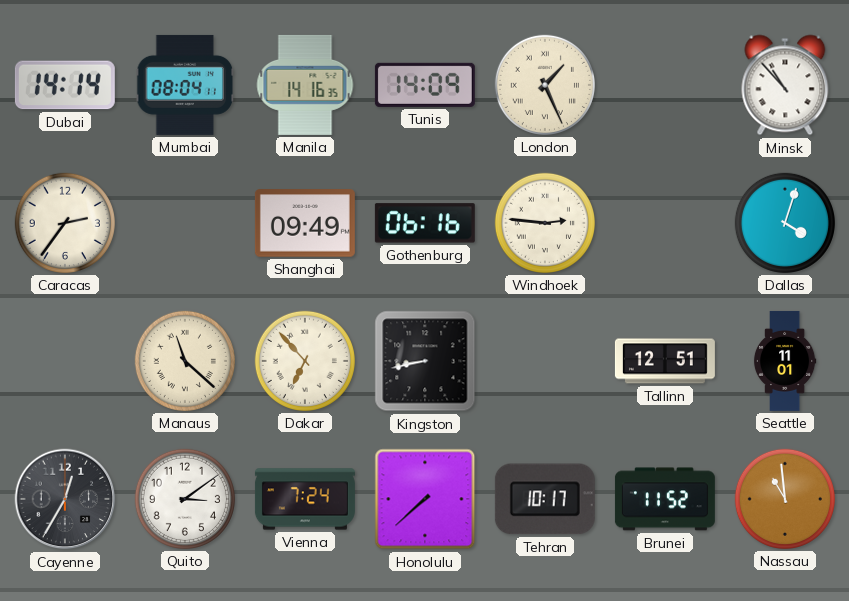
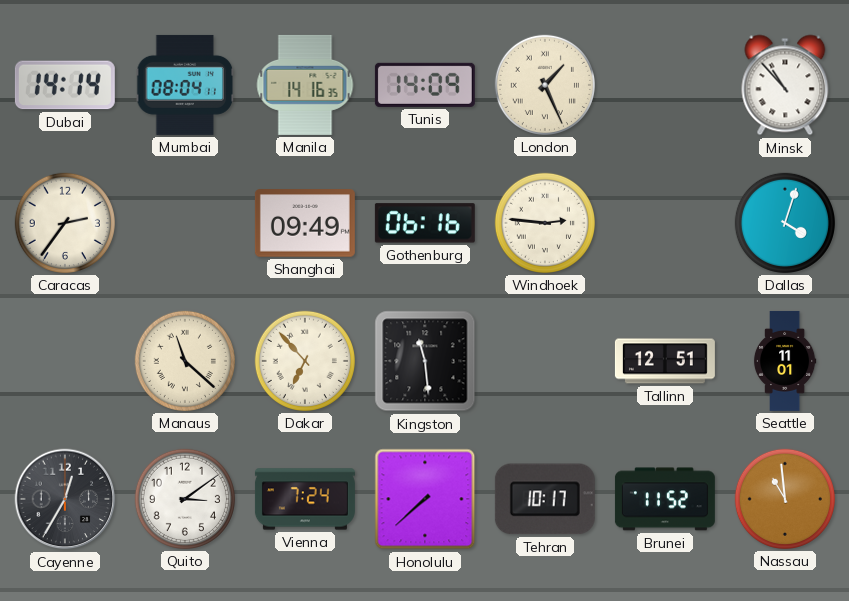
Kingston: 8:43 -> 11:29 (425, 361)
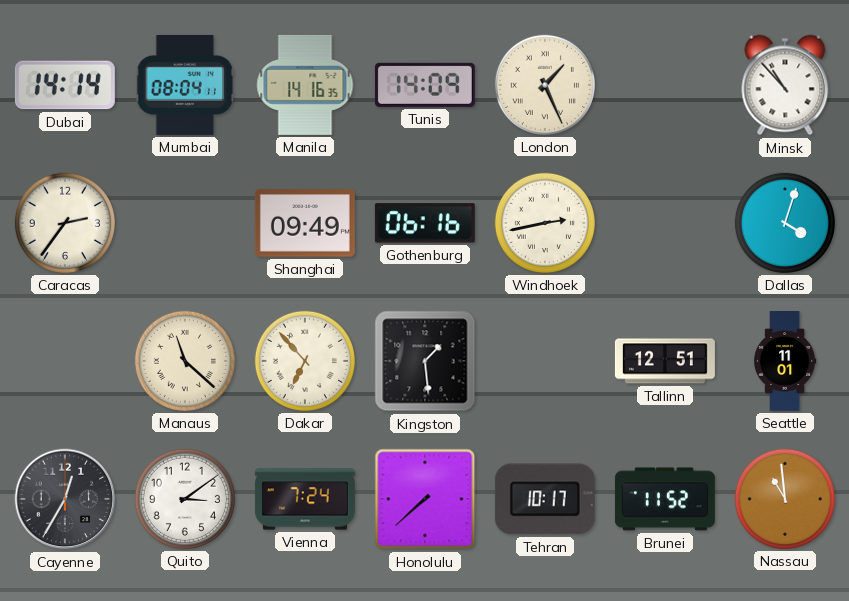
Windhoek: 2:46 -> 2:43 (545, 223)
Kingston: 11:29 -> 1:29 (425, 361)
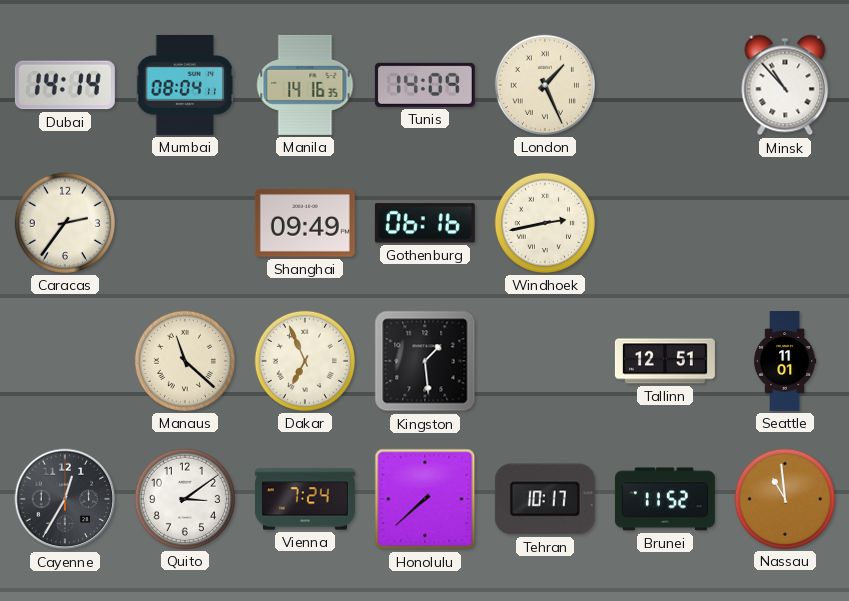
Dallas: 4:03 -> none (785, 223)
Dakar: 6:53 -> 6:56 (305, 361)
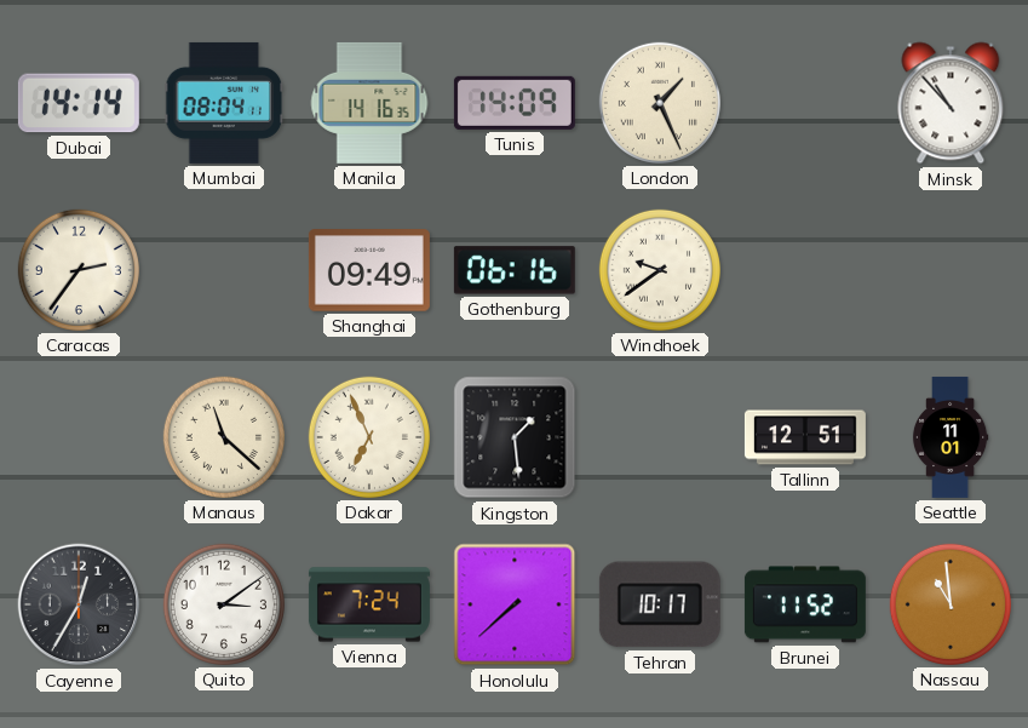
Windhoek: 2:43 -> 9:39 (660, 270)
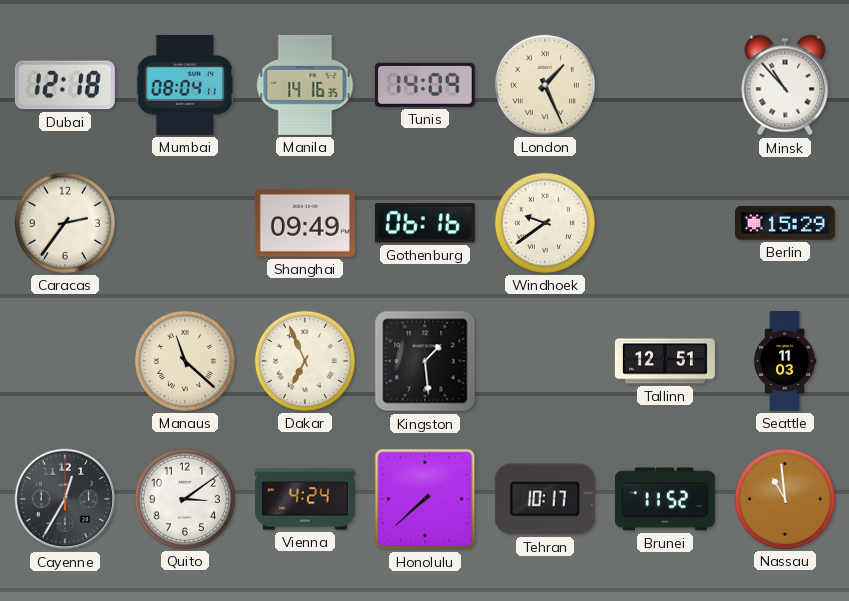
Dubai: 14:14 -> 12:18 (65, 85)
Berlin: none -> 15:29 (785, 223)
Seattle: 11:01 -> 11:03 (785, 361)
Vienna: 7:24 -> 4:24 (305, 499)
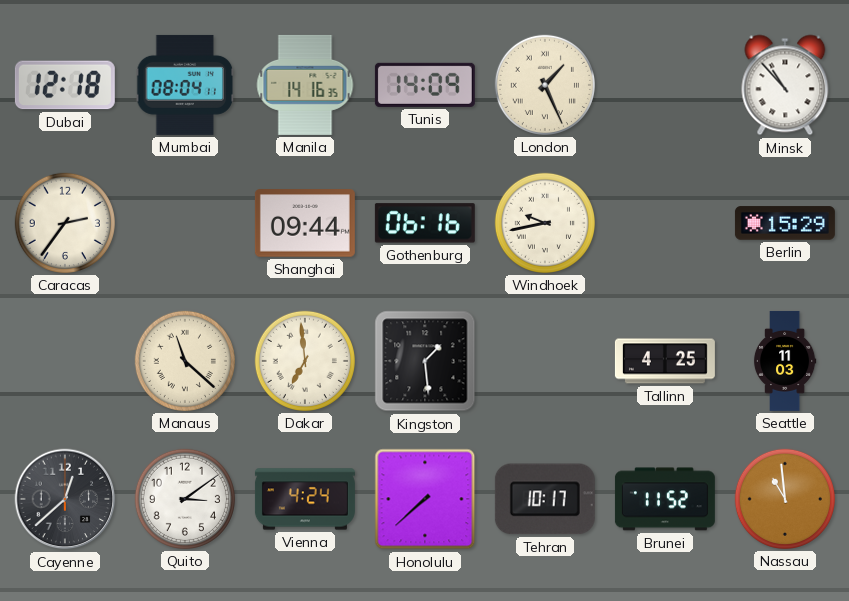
Shanghai: 09:49 -> 09:44 (305, 223)
Windhoek: 9:39 -> 9:43 (545, 223)
Dakar: 6:56 -> 6:59 (305, 361)
Tallinn: 12:51 -> 4:25 (665, 361)
Cayenne: 12:35 -> 12:38 (65, 499)
